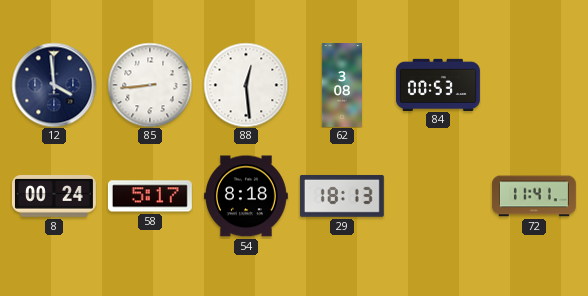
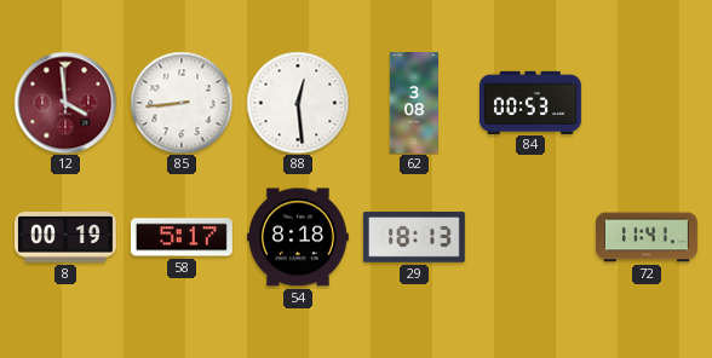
12 dial: navy -> burgundy (65, 103)
8: 00:24 -> 00:19 (65, 238)
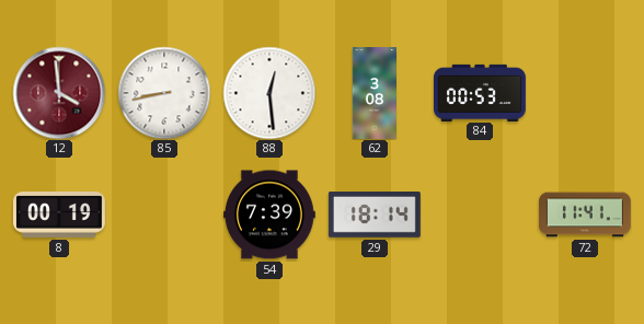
85: 8:44 -> 8:43 (164, 93)
58: 5:17 -> none (182, 237)
54: 8:18 -> 7:39 (269, 215)
29: 18:13 -> 18:14 (375, 215)
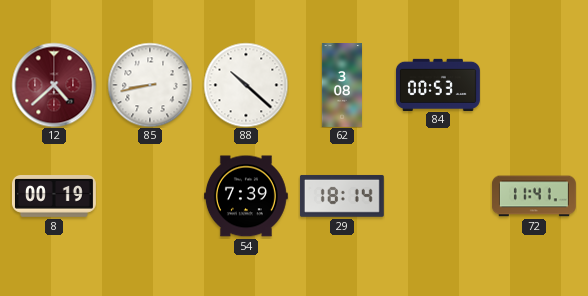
12: 3:59 -> 4:38 (54, 85)
88: 12:29 -> 10:22 (246, 85)
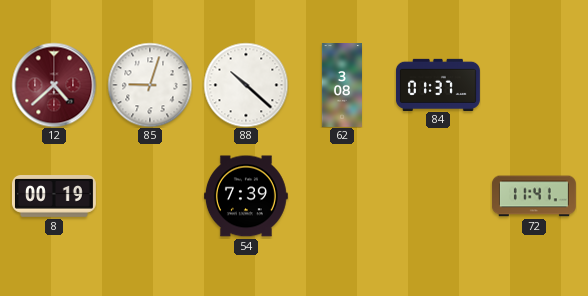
85: 8:43 -> 9:03 (150, 85)
84: 00:53 -> 01:37 (438, 84)
29: 18:14 -> none (342, 196)
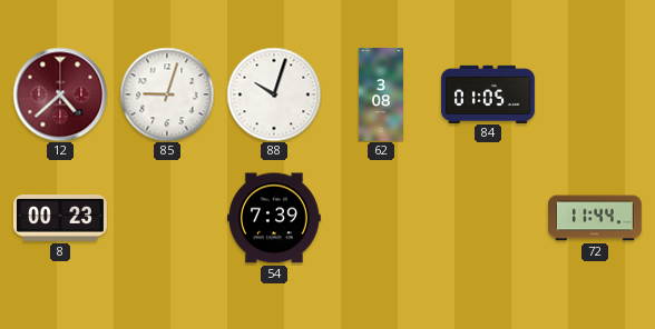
88: 10:22 -> 10:03 (274, 94)
84: 01:37 -> 01:05 (488, 93)
8: 00:19 -> 00:23 (60, 219)
72: 11:41 -> 11:44 (595, 218)
